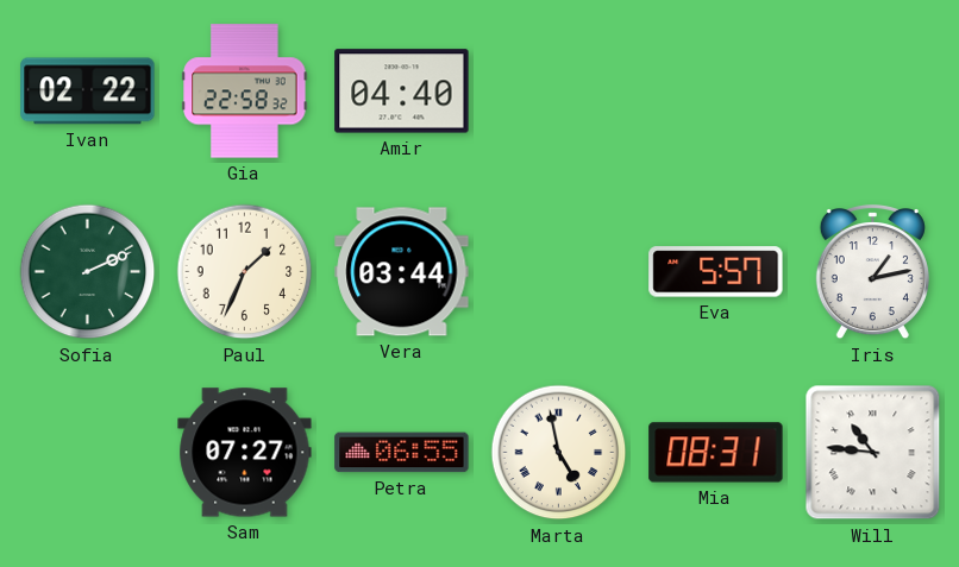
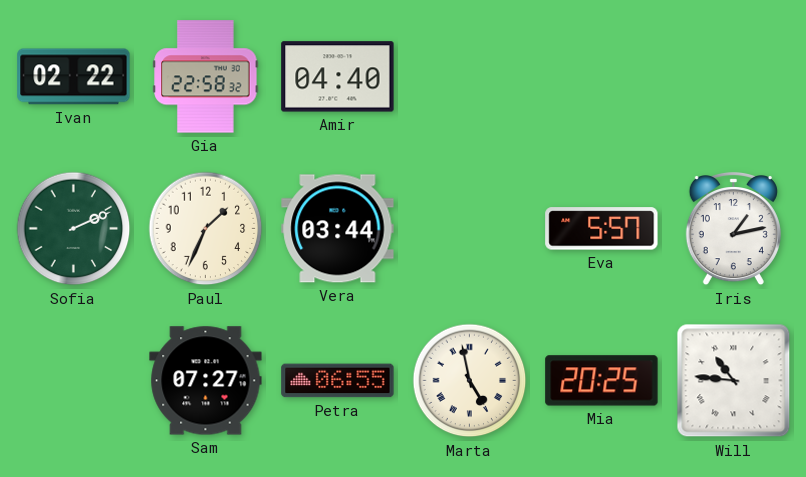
Mia: 08:31 -> 20:25 (602, 381)
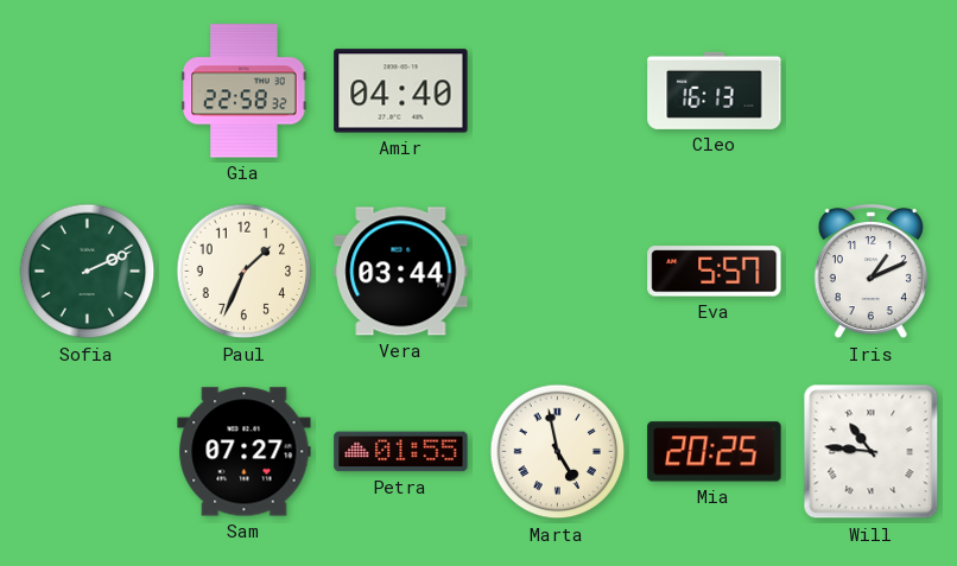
Ivan: 02:22 -> none (74, 77)
Cleo: none -> 16:13 (715, 90)
Iris: 1:13 -> 1:11 (870, 272)
Petra: 06:55 -> 01:55 (401, 452)
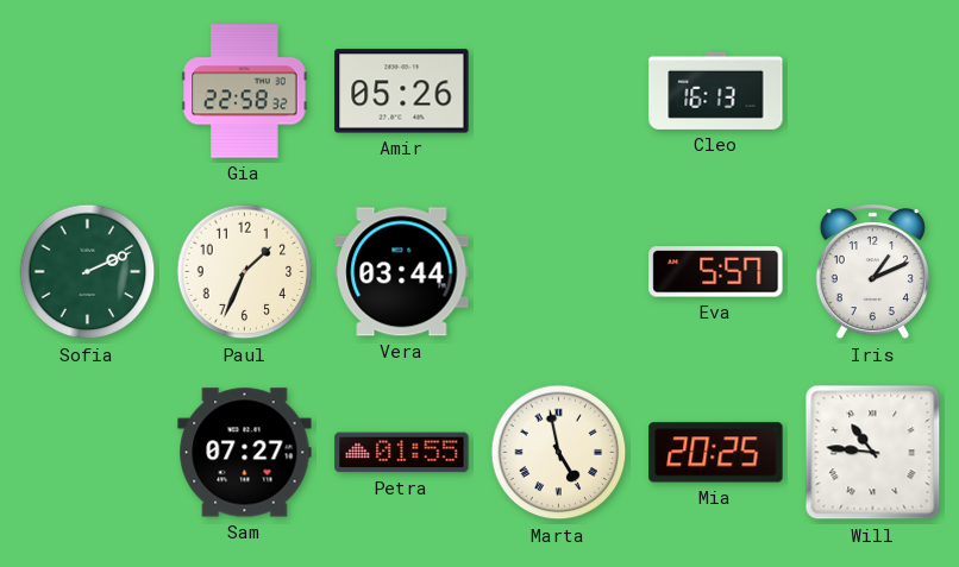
Amir: 04:40 -> 05:26 (402, 92)
